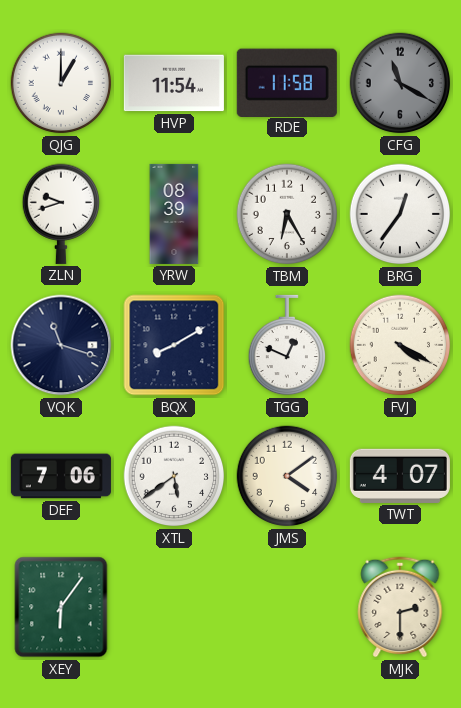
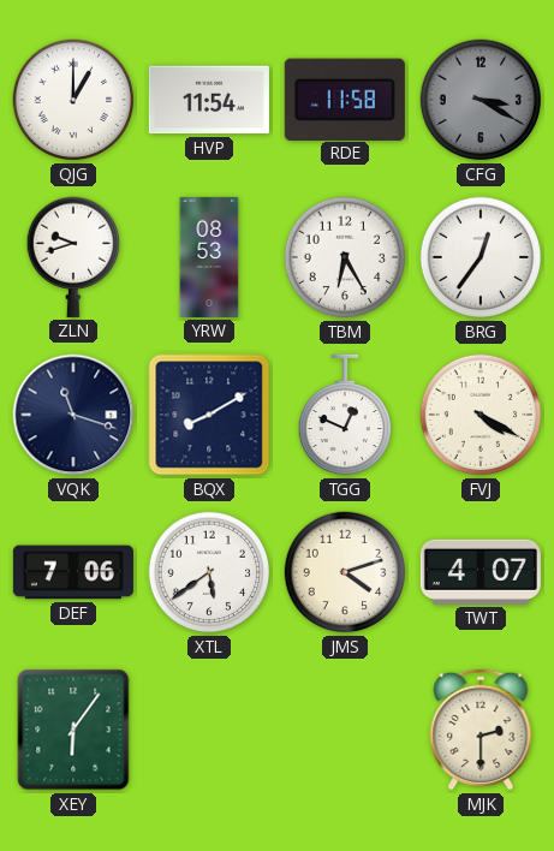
CFG: 11:20 -> 3:20 (481, 100)
YRW: 08:39 -> 08:53 (209, 257)
JMS: 4:09 -> 4:12 (345, 572)
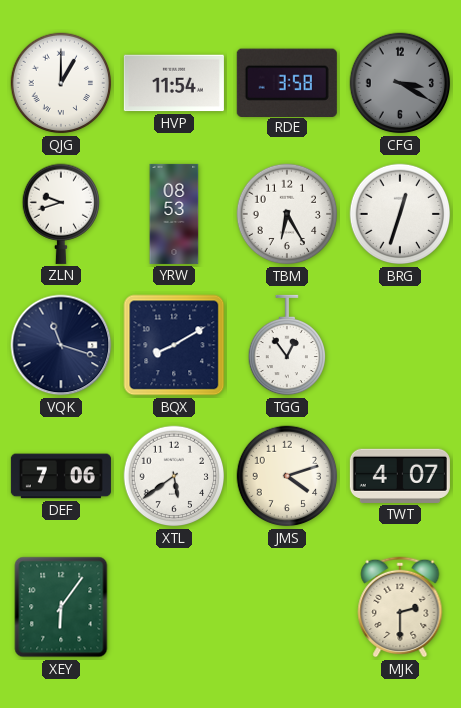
RDE: 11:58 -> 3:58 (287, 82)
BRG: 12:36 -> 12:33 (400, 214)
TGG: 12:49 -> 12:54 (286, 345)
FVJ: 4:20 -> none (481, 415)
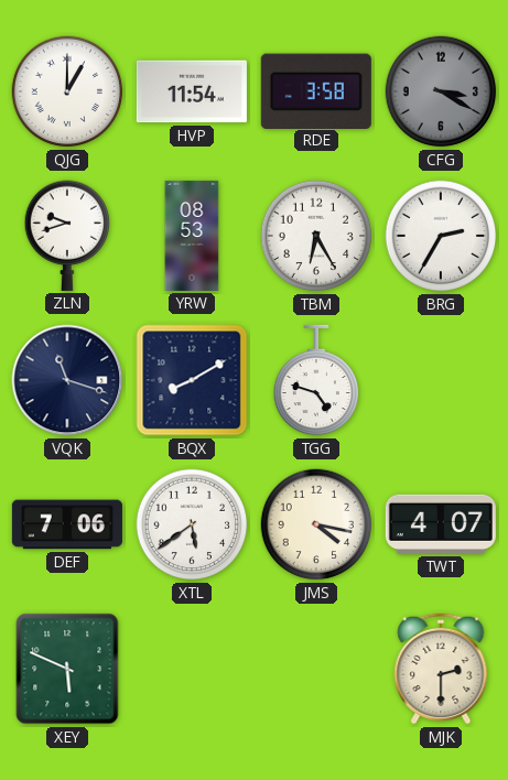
BRG: 12:33 -> 2:35 (441, 236)
TGG: 12:54 -> 4:48 (315, 380)
JMS: 4:12 -> 4:17 (316, 524)
XEY: 6:06 -> 5:49 (67, 669)
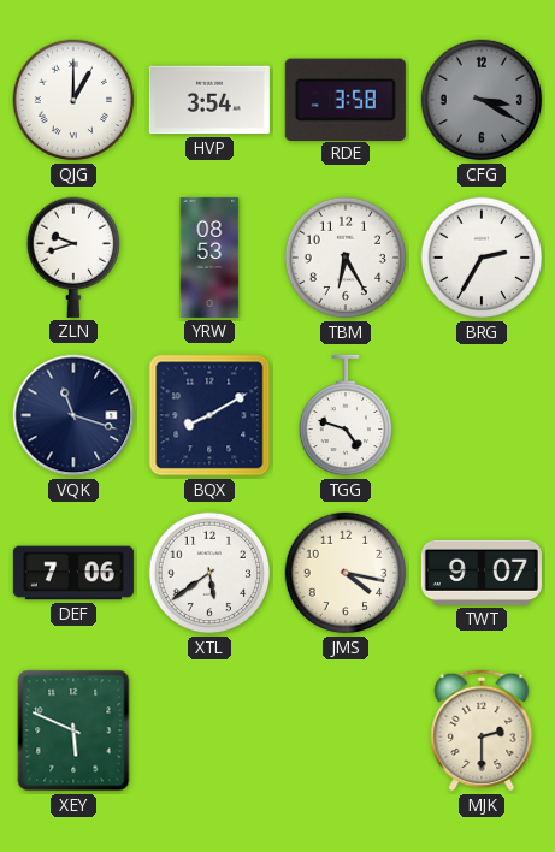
HVP: 11:54 -> 3:54 (209, 100)
TWT: 4:07 -> 9:07 (482, 573)
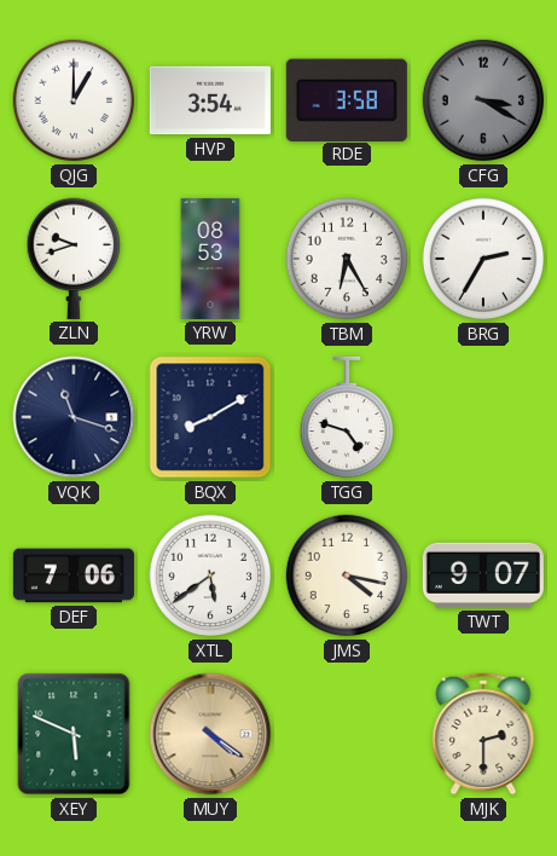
MUY: none -> 4:21 (210, 734)
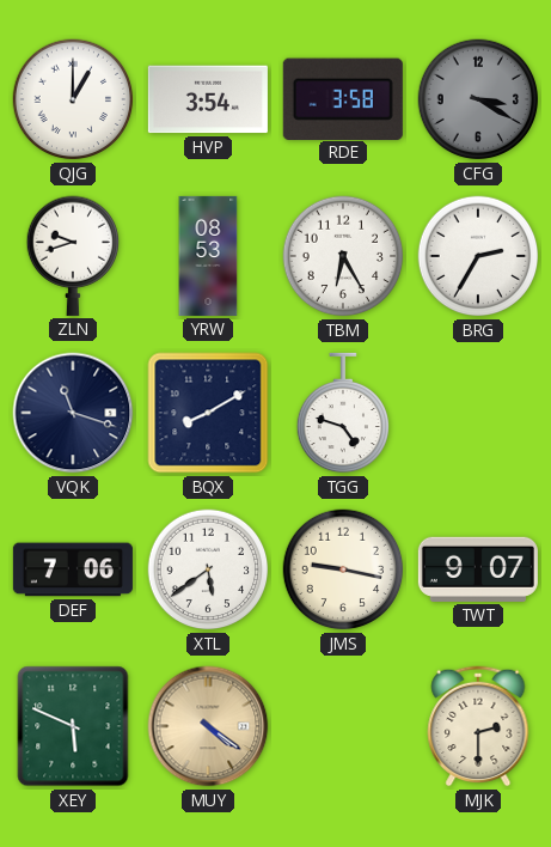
JMS: 4:17 -> 9:17 (343, 569)
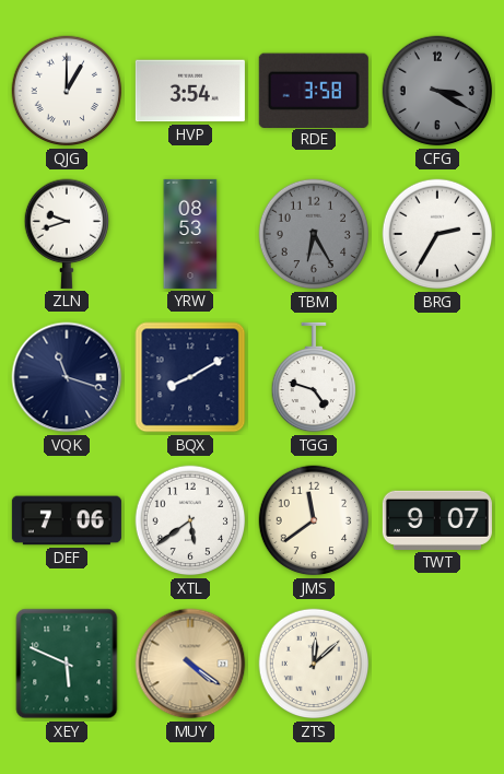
TBM dial: white -> grey (314, 234)
JMS: 9:17 -> 11:39 (314, 520)
ZTS: none -> 12:08 (314, 664)
MJK: 2:30 -> none (478, 726)
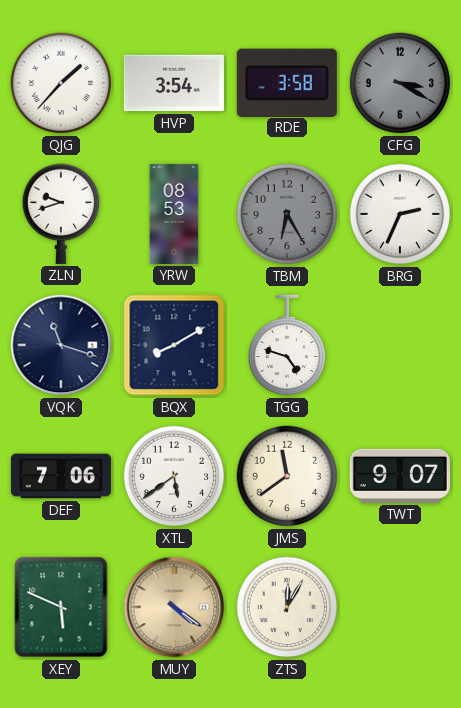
QJG: 1:00 -> 1:37 (61, 83)
BRG: 2:35 -> 2:34 (400, 214)
ZTS: 12:08 -> 12:05 (287, 607)
